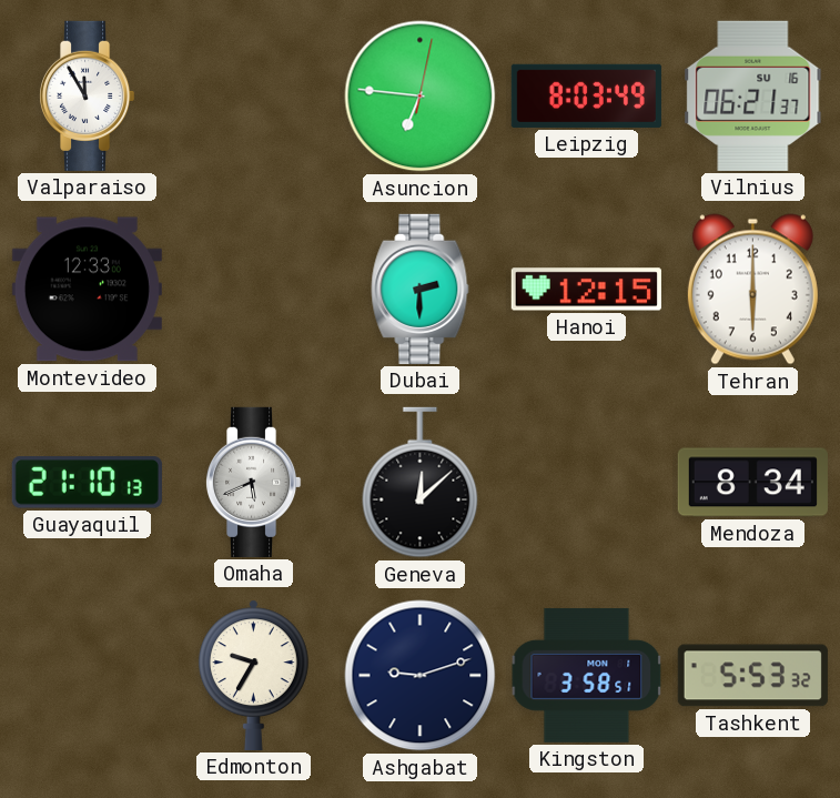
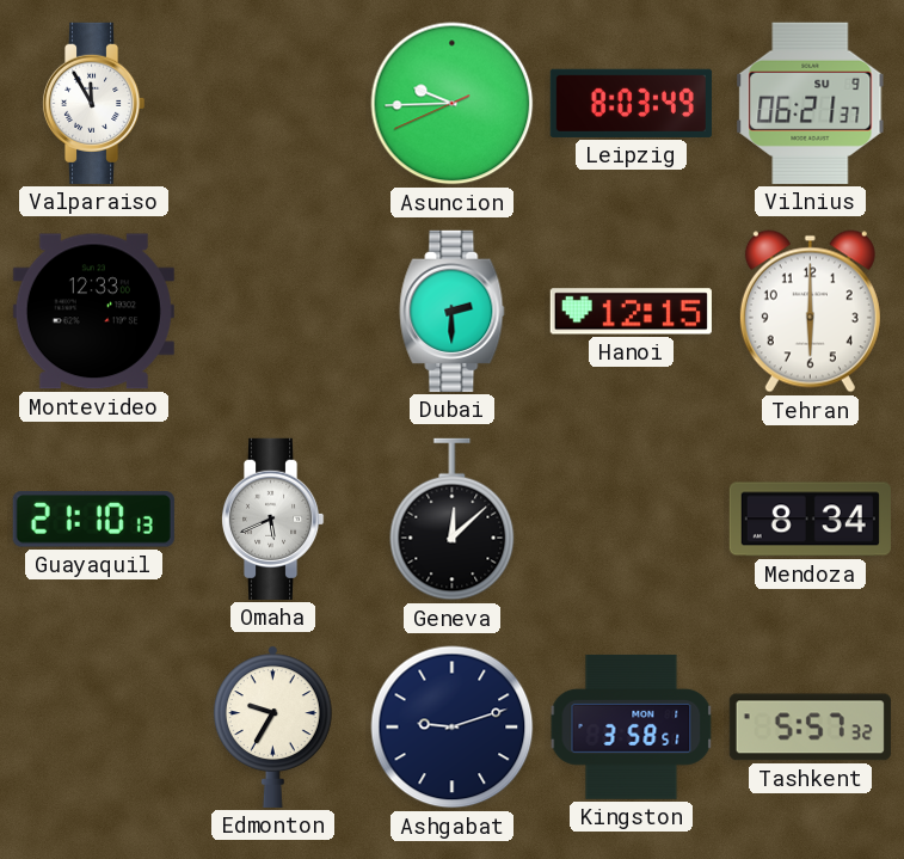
Asuncion: 6:46 -> 9:44 (453, 104)
Vilnius date: SU 16 -> SU 9 (811, 103)
Tashkent: 5:53 -> 5:57 (810, 728)
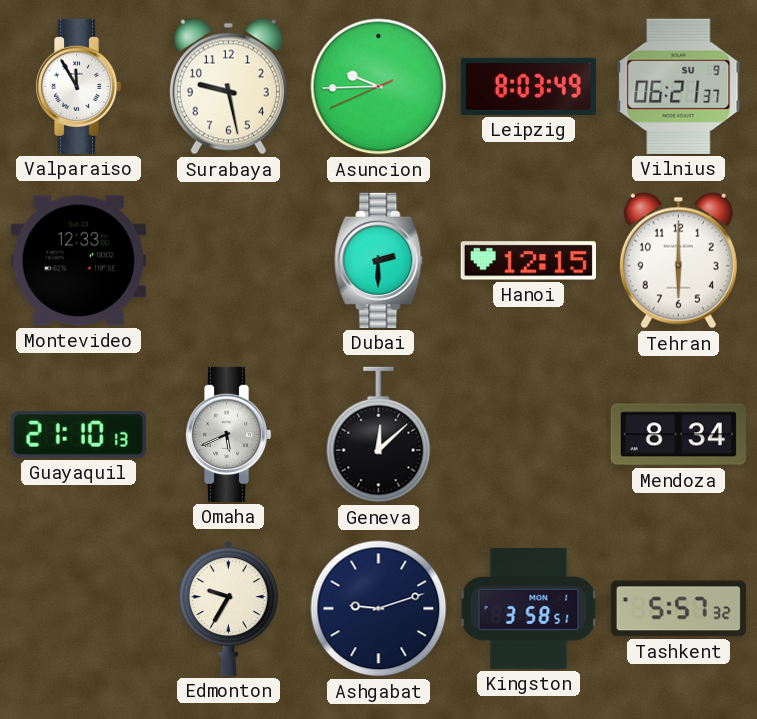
Surabaya: none -> 9:28 (228, 87)
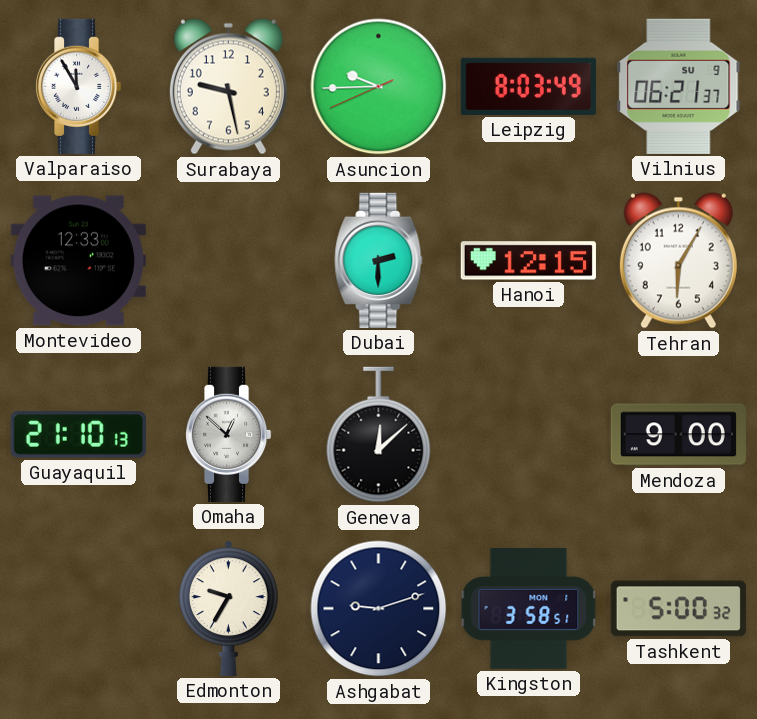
Tehran: 6:00 -> 6:05 (678, 261)
Omaha: 5:41 -> 12:52 (228, 434)
Mendoza: 8:34 -> 9:00 (678, 435)
Tashkent: 5:57 -> 5:00 (678, 609)
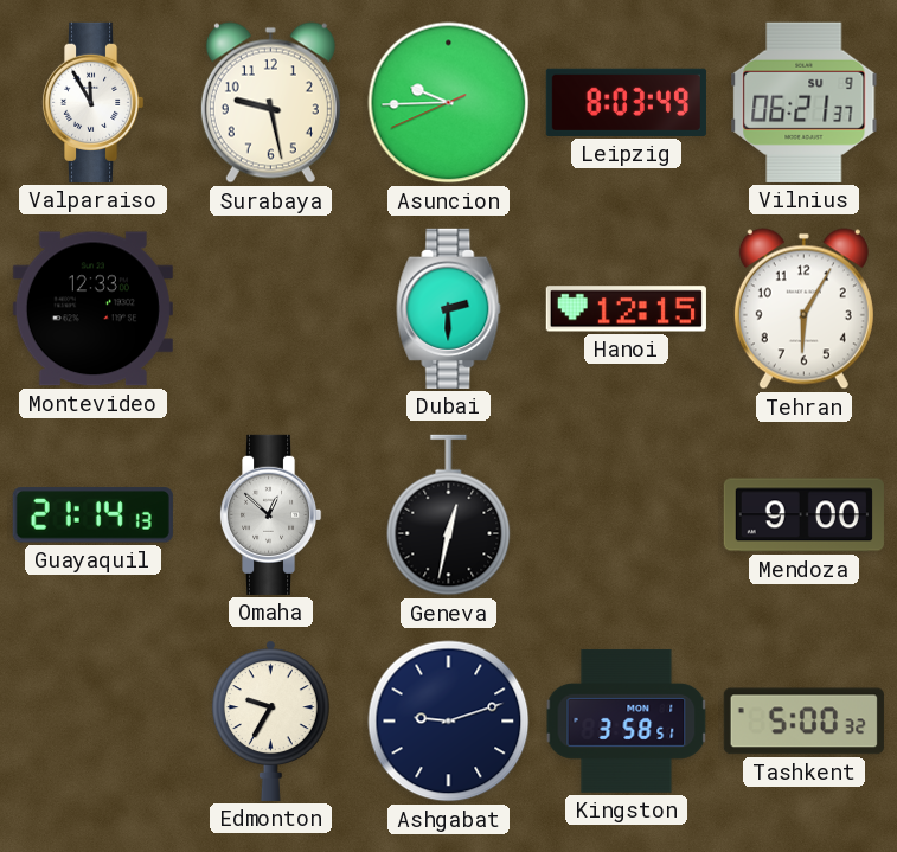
Guayaquil: 21:10 -> 21:14 (92, 515)
Geneva: 12:08 -> 12:32 (449, 515)
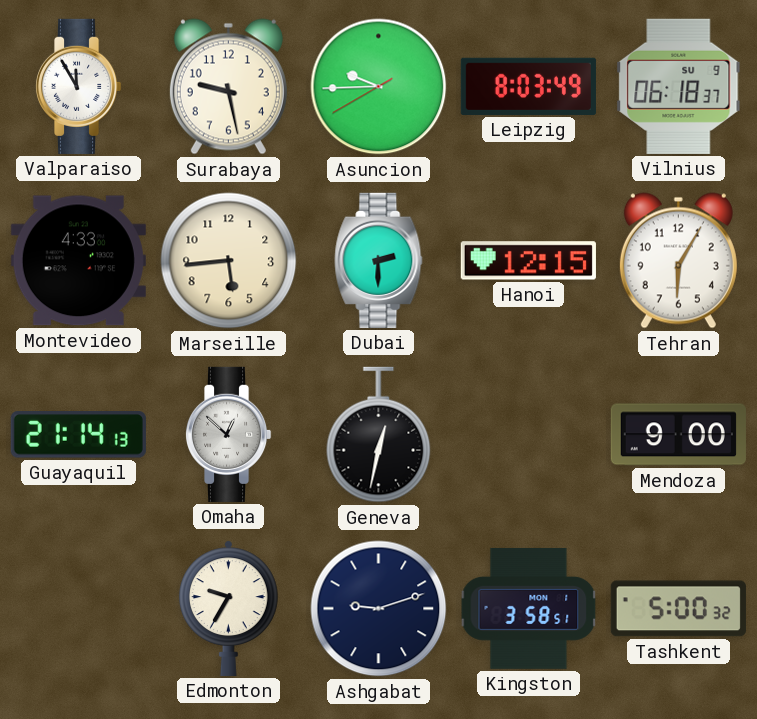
Asuncion: 9:44:41 -> 9:44:40 (379, 87)
Vilnius: 06:21 -> 06:18 (679, 86)
Montevideo: 12:33 -> 4:33 (78, 261)
Marseille: none -> 5:44 (229, 261)
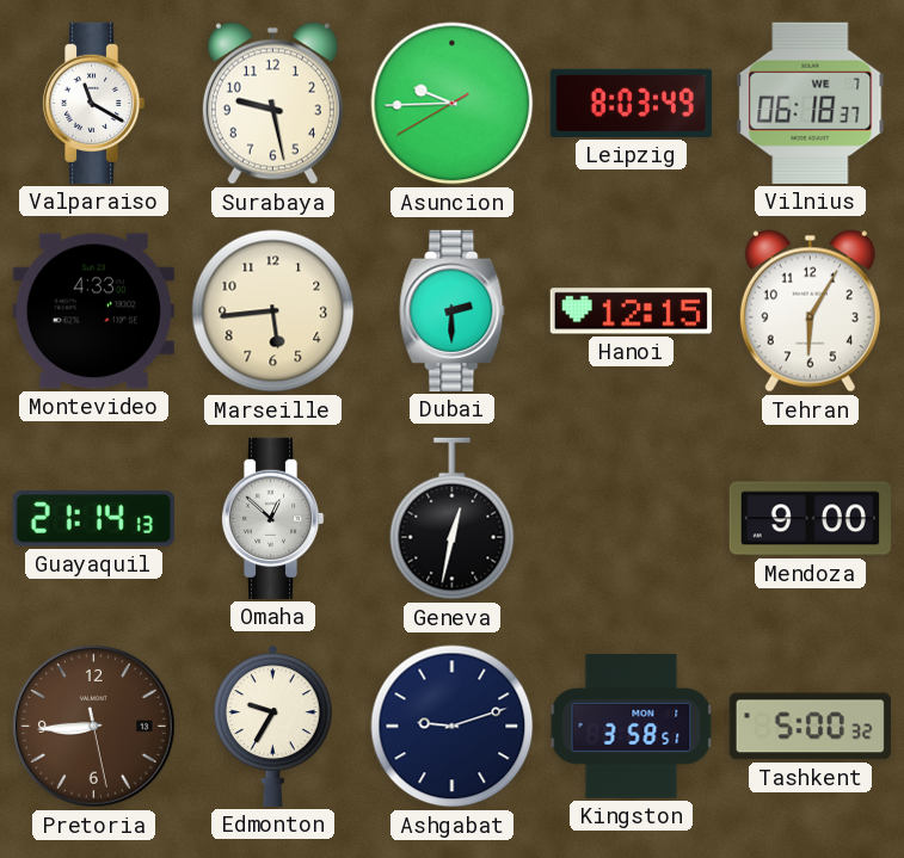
Valparaiso: 11:55 -> 11:20 (93, 103)
Vilnius date: SU 9 -> WE 7 (811, 103)
Pretoria: none -> 8:44 (94, 727)
